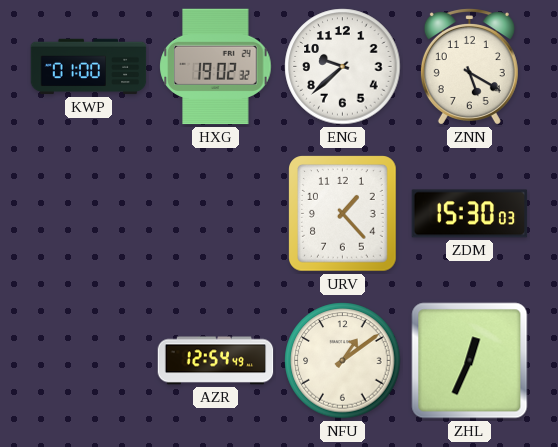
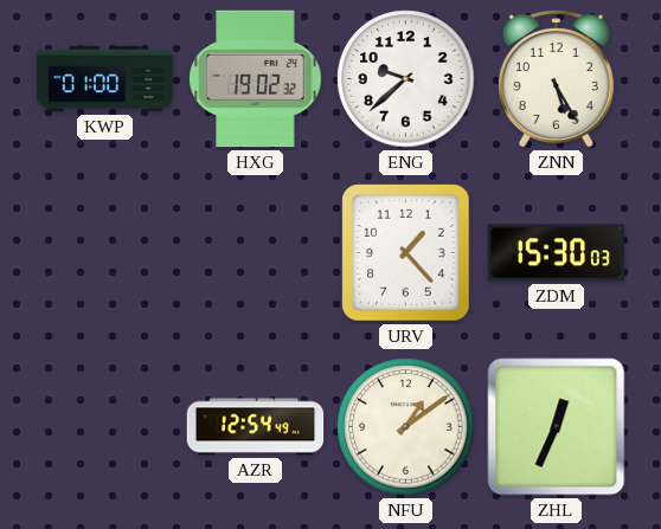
ZNN: 5:20 -> 5:25 (556, 79)
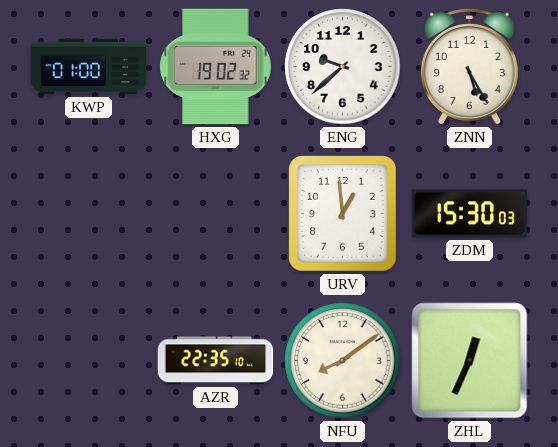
URV: 1:23 -> 12:59 (343, 214)
AZR: 12:54 -> 22:35 (216, 361)
NFU: 1:09 -> 8:09 (343, 361)
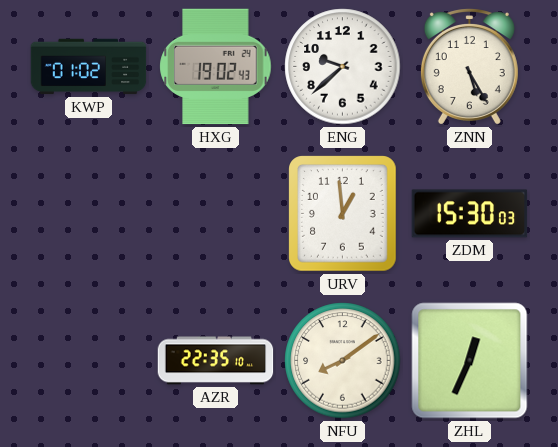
KWP: 01:00 -> 01:02 (89, 67)
HXG: 19:02:32 -> 19:02:43 (216, 67)
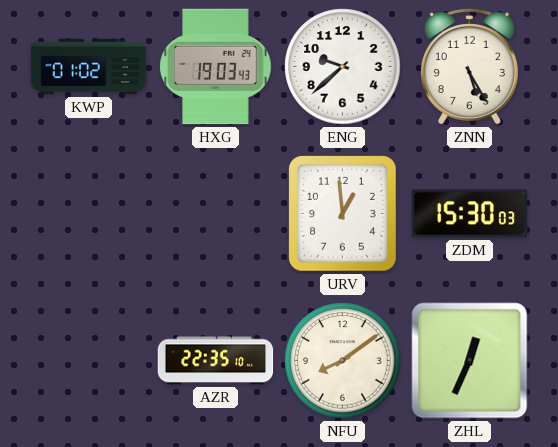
HXG: 19:02 -> 19:03 (216, 67)
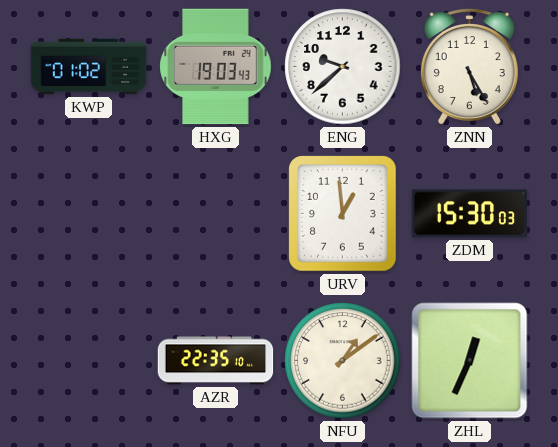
NFU: 8:09 -> 1:09 (343, 361)
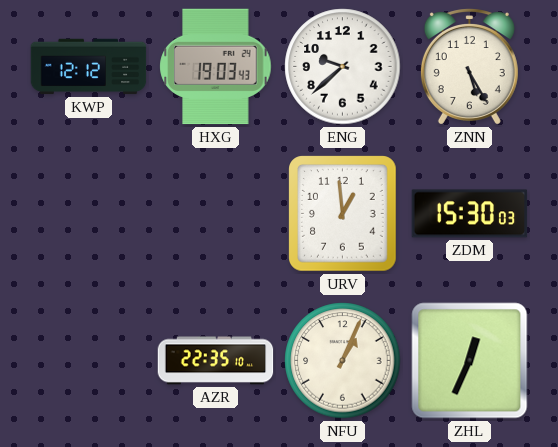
KWP: 01:02 -> 12:12 (89, 67)
NFU: 1:09 -> 1:04 (343, 361)
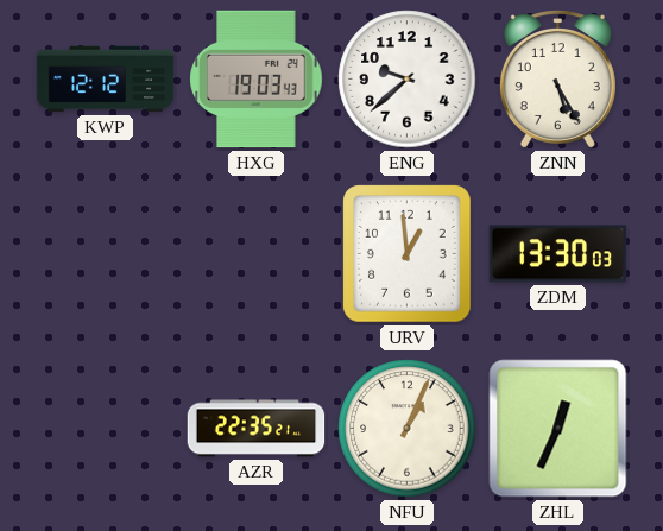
ZDM: 15:30 -> 13:30 (558, 254)
AZR: 22:35:10 -> 22:35:21 (257, 429)
